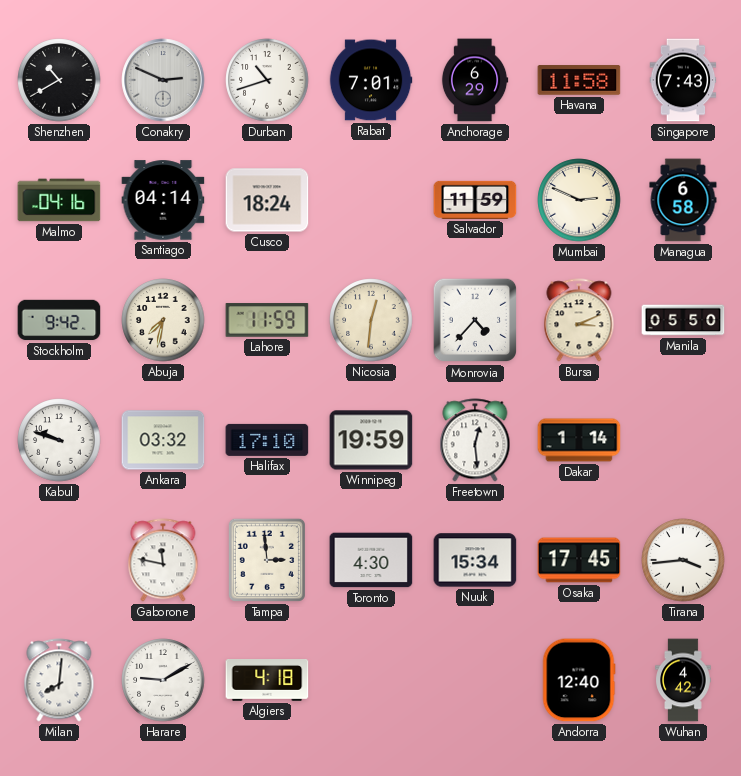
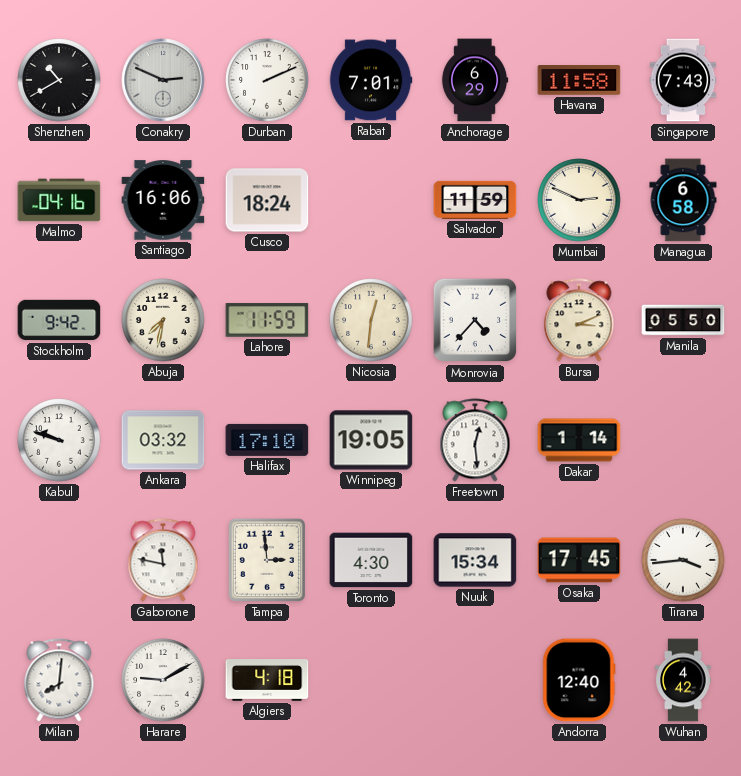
Durban: 10:42 -> 2:11 (267, 80)
Santiago: 04:14 -> 16:06 (163, 200)
Winnipeg: 19:59 -> 19:05 (371, 440)
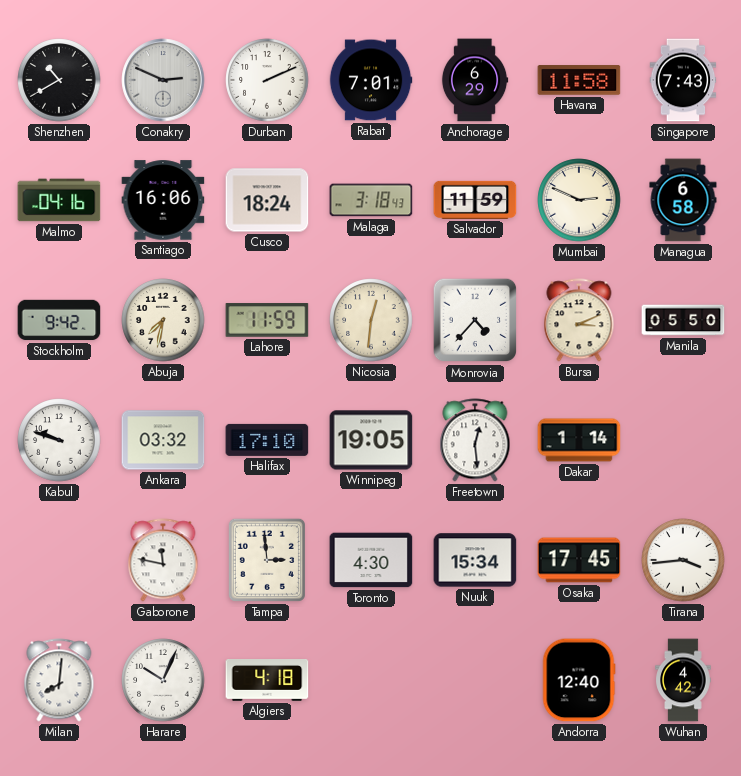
Malaga: none -> 3:18 (371, 200)
Harare: 9:10 -> 10:04 (163, 680)
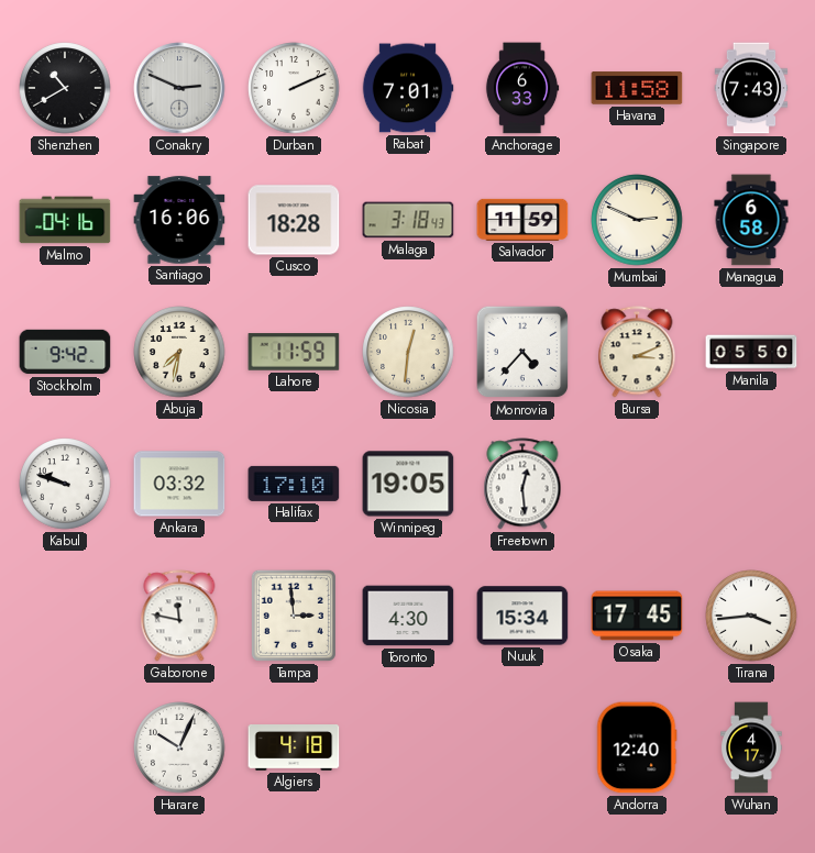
Anchorage: 6:29 -> 6:33 (522, 88)
Cusco: 18:24 -> 18:28 (294, 220)
Dakar: 1:14 -> none (579, 440)
Milan: 8:01 -> none (59, 680)
Wuhan: 4:42 -> 4:17 (751, 747)
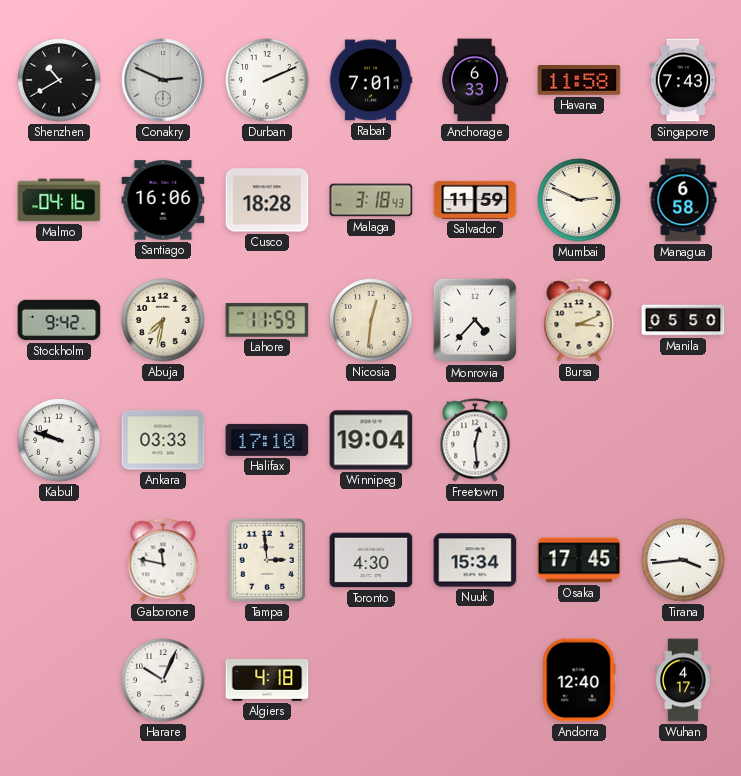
Ankara: 03:32 -> 03:33 (163, 440)
Winnipeg: 19:05 -> 19:04 (371, 440)
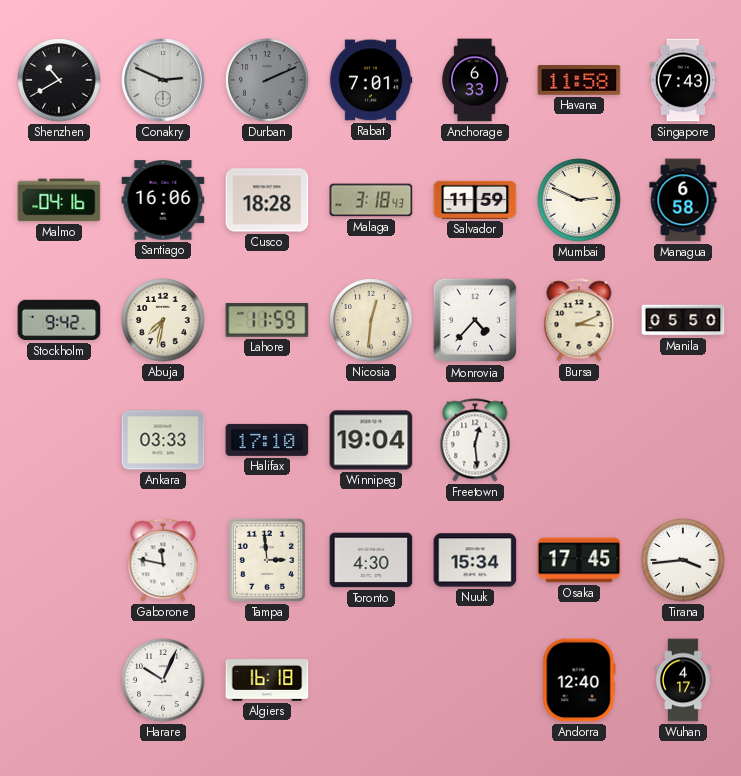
Durban dial: white -> grey (267, 80)
Kabul: 9:48 -> none (59, 440)
Algiers: 4:18 -> 16:18 (267, 681)
